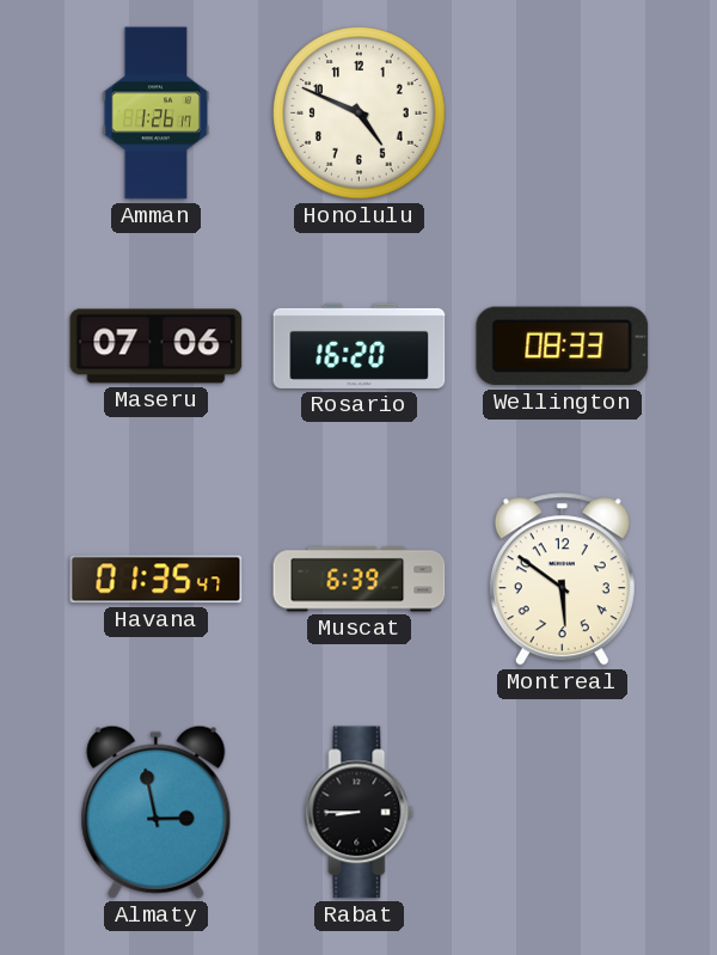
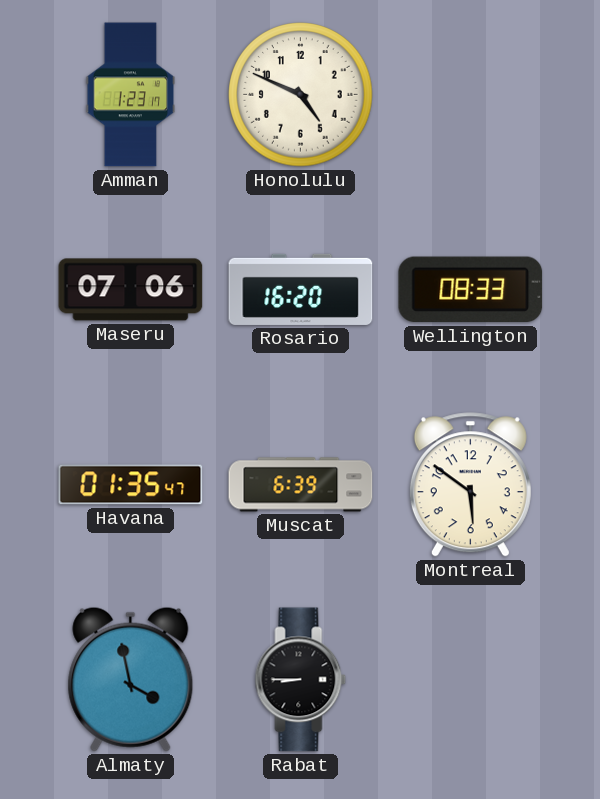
Amman: 1:26 -> 1:23 (131, 95)
Almaty: 2:58 -> 3:58 (131, 679)
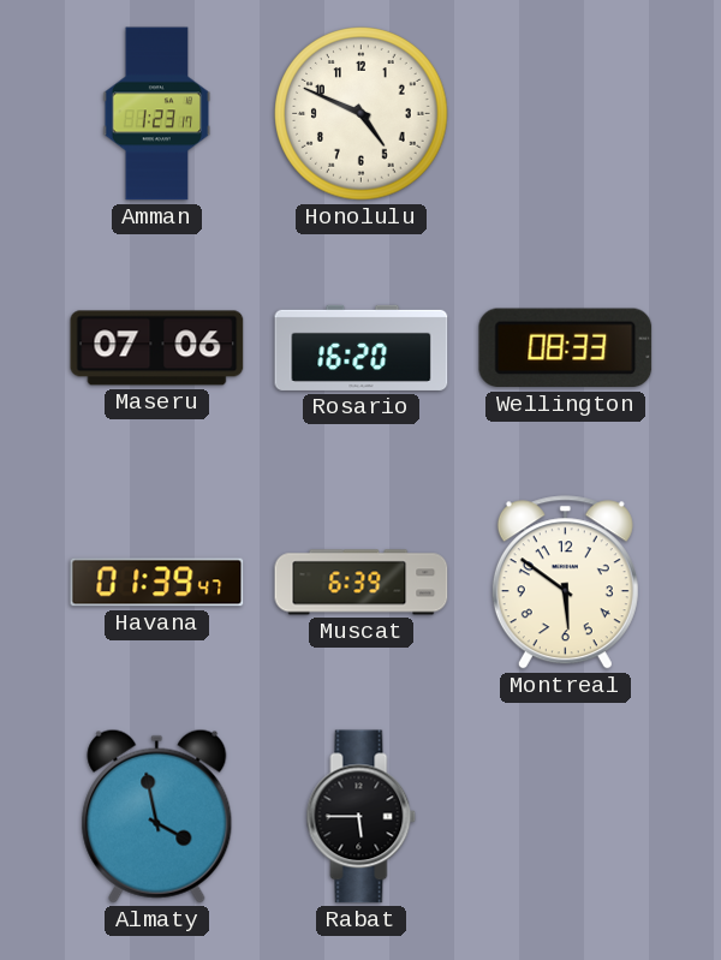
Havana: 01:35 -> 01:39 (157, 583)
Rabat: 8:45 -> 5:45 (362, 817)
